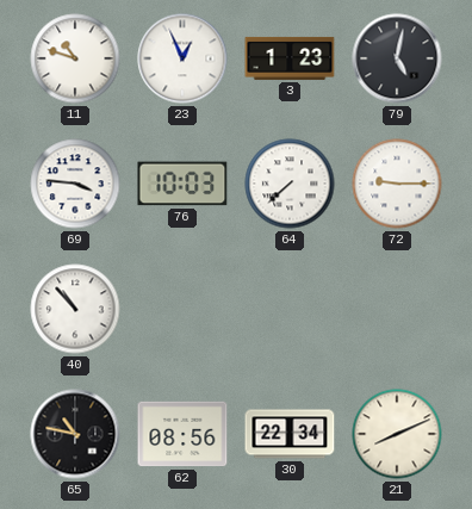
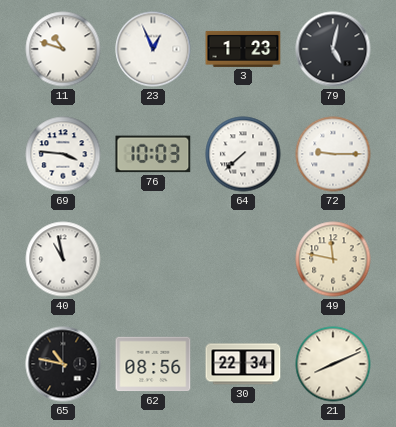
40: 10:53 -> 10:58 (63, 259)
49: none -> 11:47 (333, 259)
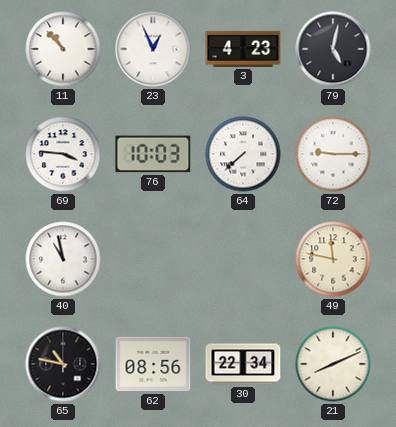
11: 10:48 -> 10:53 (63, 49)
3: 1:23 -> 4:23 (243, 49)
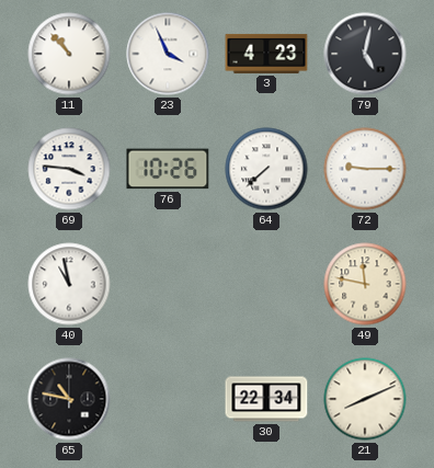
23: 12:56 -> 3:56 (168, 54)
76: 10:03 -> 10:26 (168, 169)
62: 08:56 -> none (153, 364)
